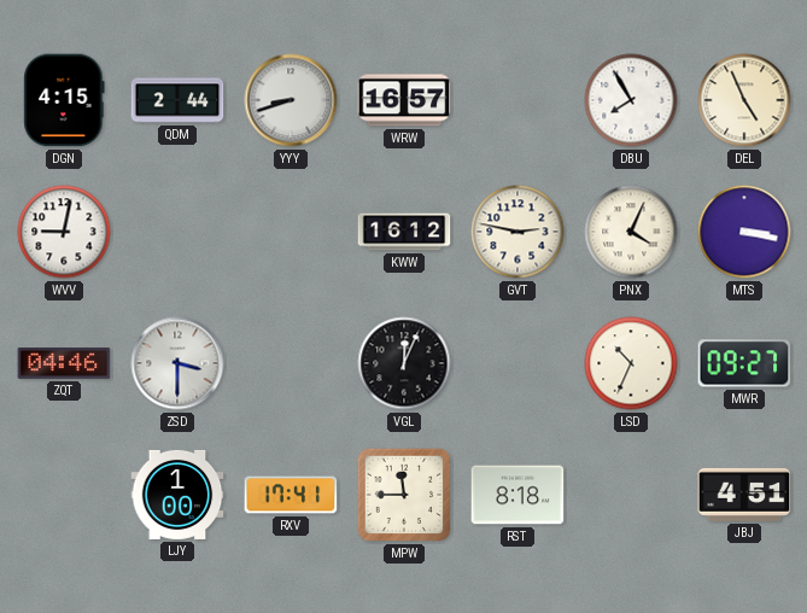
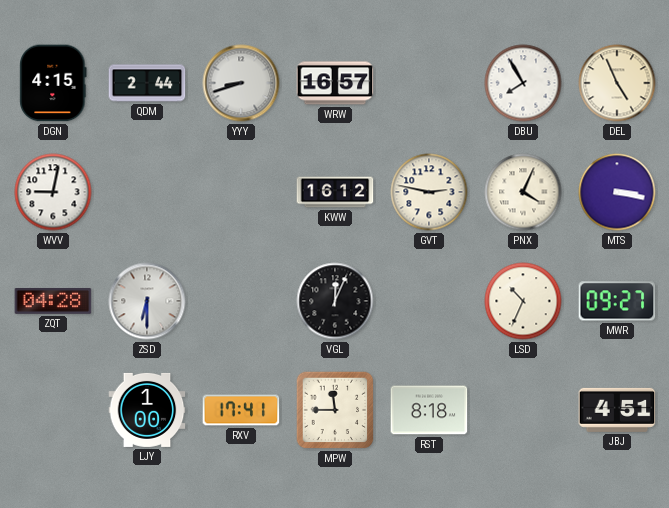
ZQT: 04:46 -> 04:28 (53, 302)
ZSD: 3:30 -> 6:30 (147, 301)
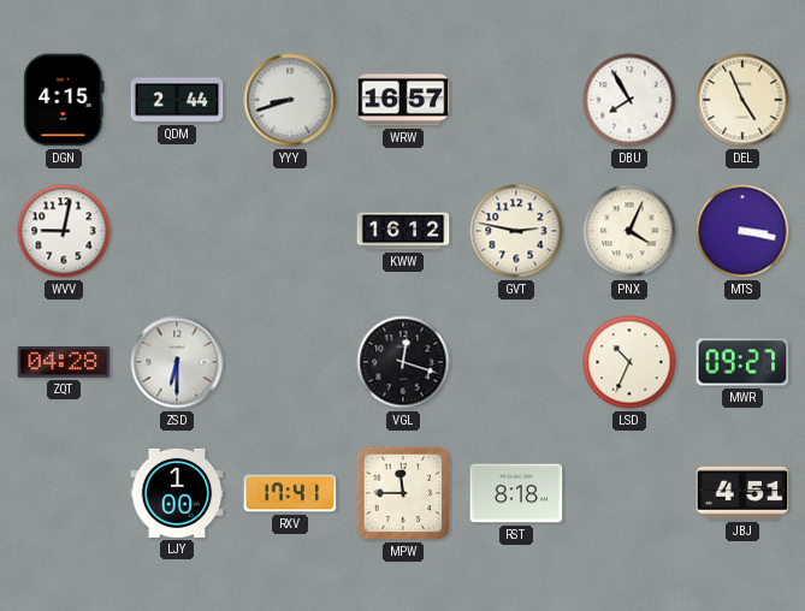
VGL: 12:04 -> 12:18 (403, 362)
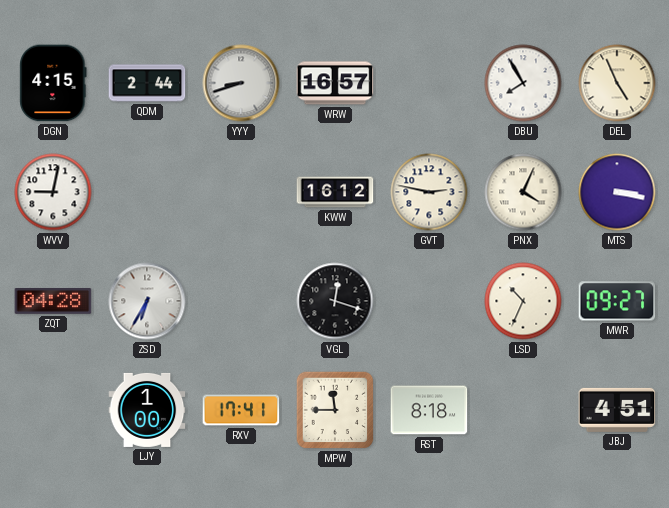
ZSD: 6:30 -> 6:35 (147, 301)
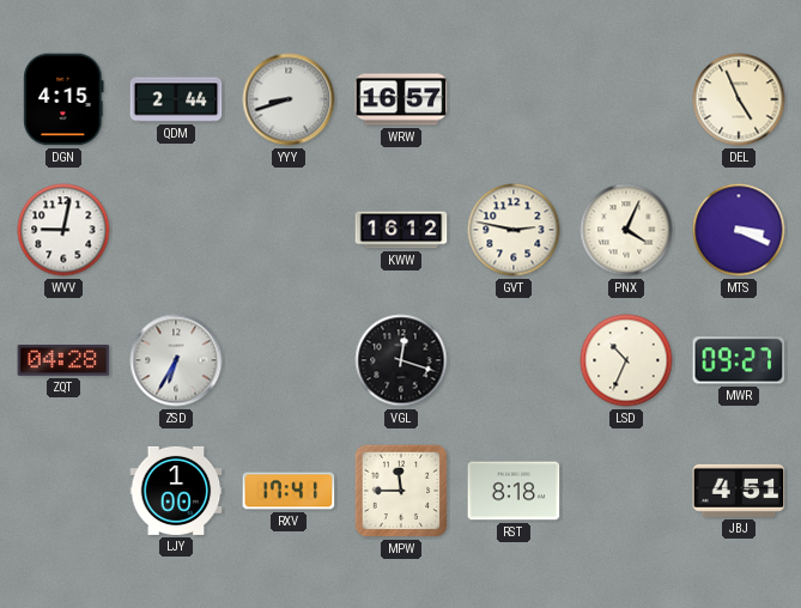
DBU: 7:55 -> none (523, 83)
MTS: 3:17 -> 3:19 (739, 230)
